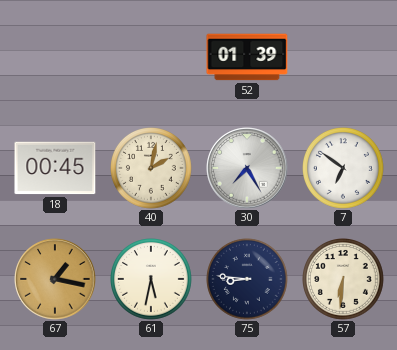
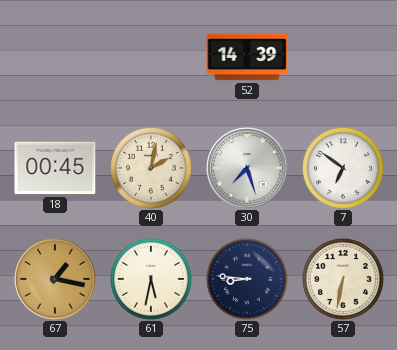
52: 01:39 -> 14:39 (247, 57)
30: 7:25 -> 7:27 (247, 168)
57: 6:31 -> 6:32 (344, 280)
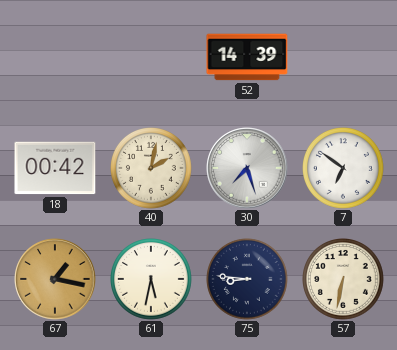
18: 00:45 -> 00:42 (55, 168)
